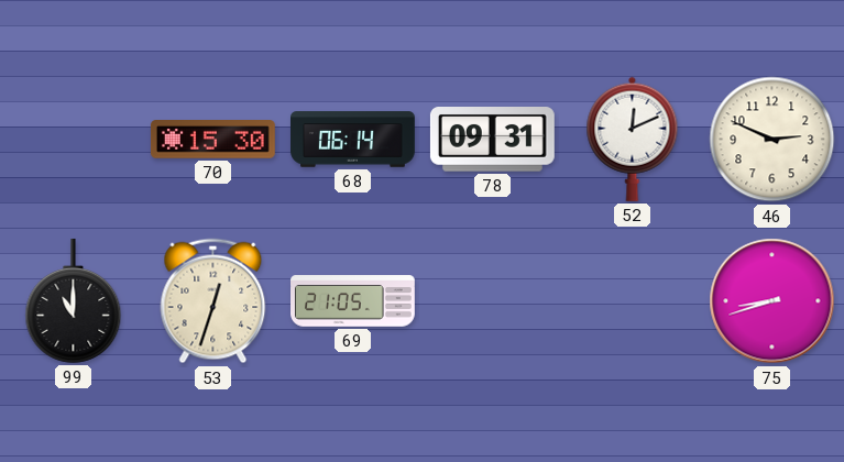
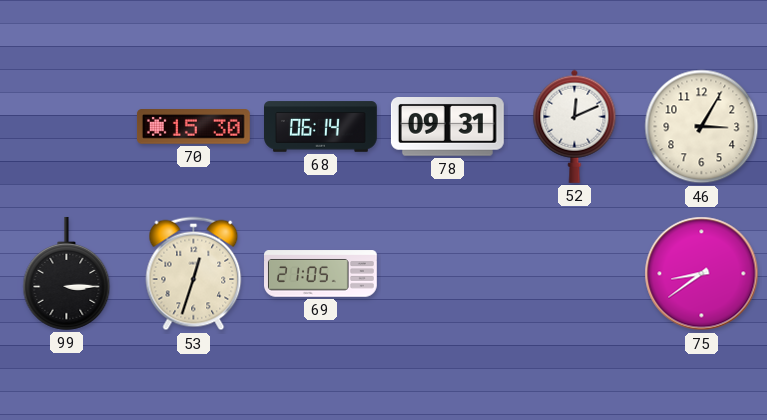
46: 2:49 -> 3:05 (702, 127)
99: 11:00 -> 3:15 (67, 273)
75: 8:42 -> 8:39 (702, 274)
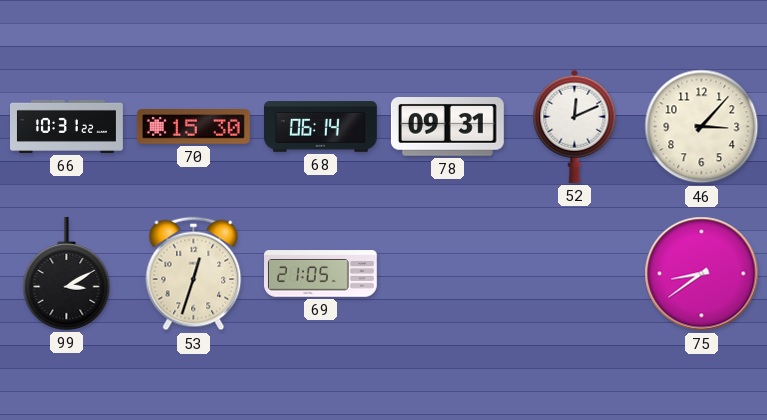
66: none -> 10:31 (67, 126)
46: 3:05 -> 3:07 (702, 127)
99: 3:15 -> 3:10 (67, 273)
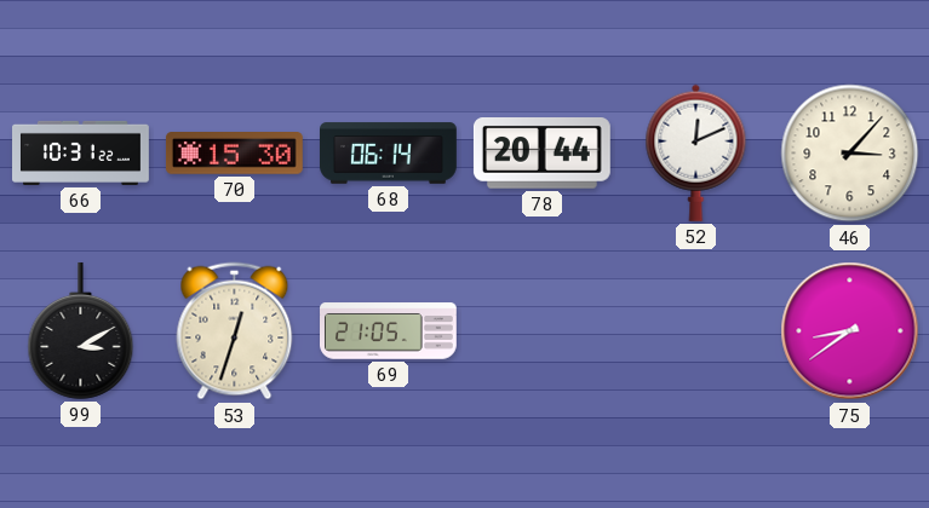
78: 09:31 -> 20:44 (541, 154)
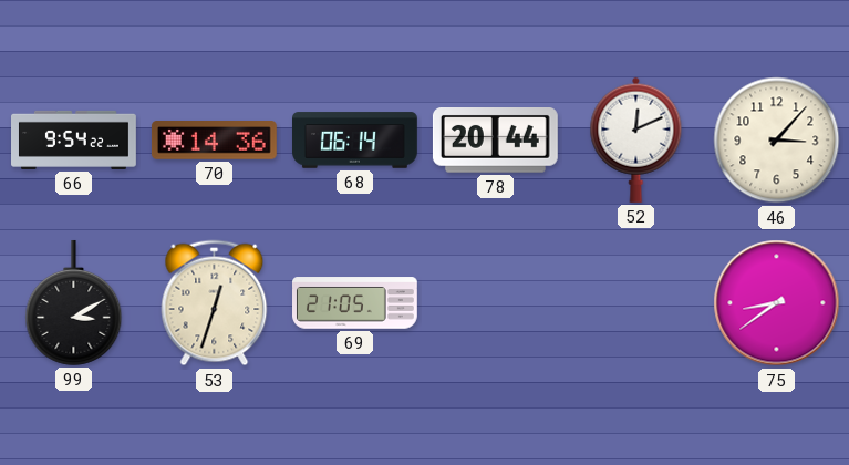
66: 10:31 -> 9:54 (74, 139)
70: 15:30 -> 14:36 (214, 141)
